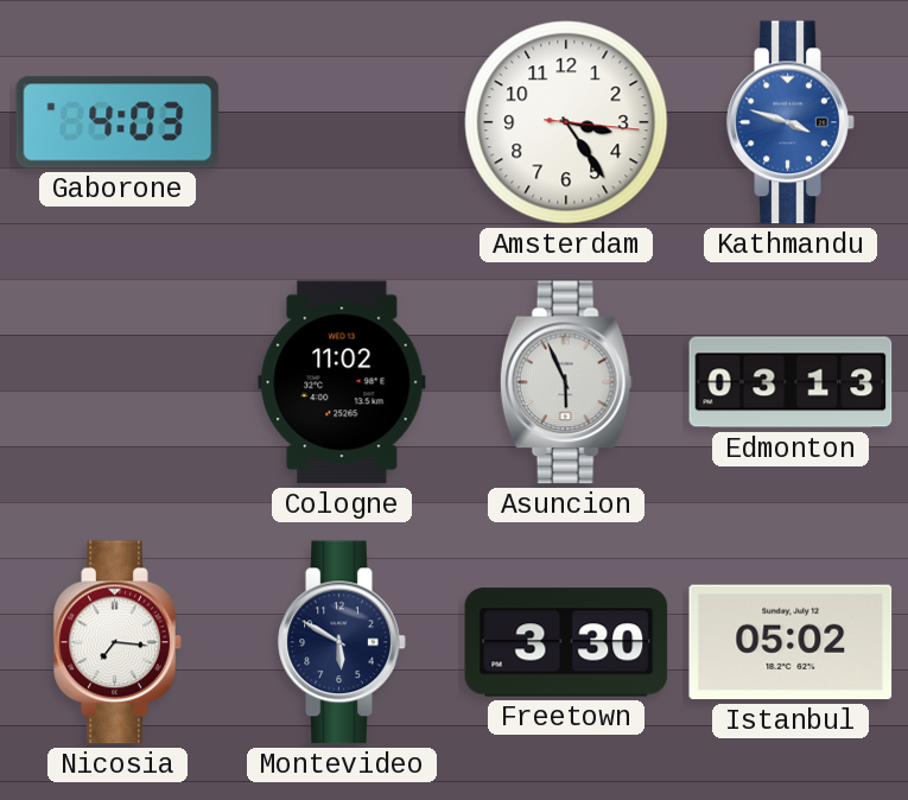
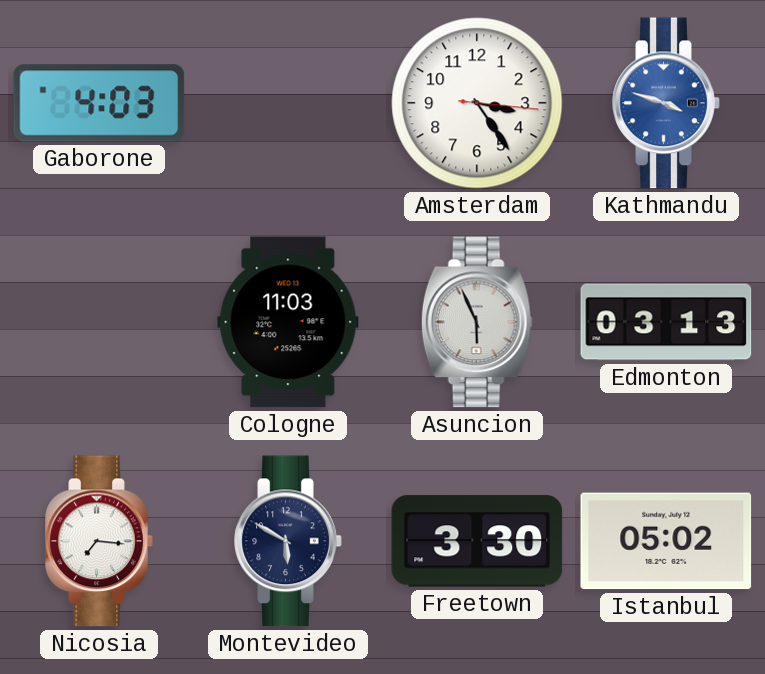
Cologne: 11:02 -> 11:03 (288, 322)
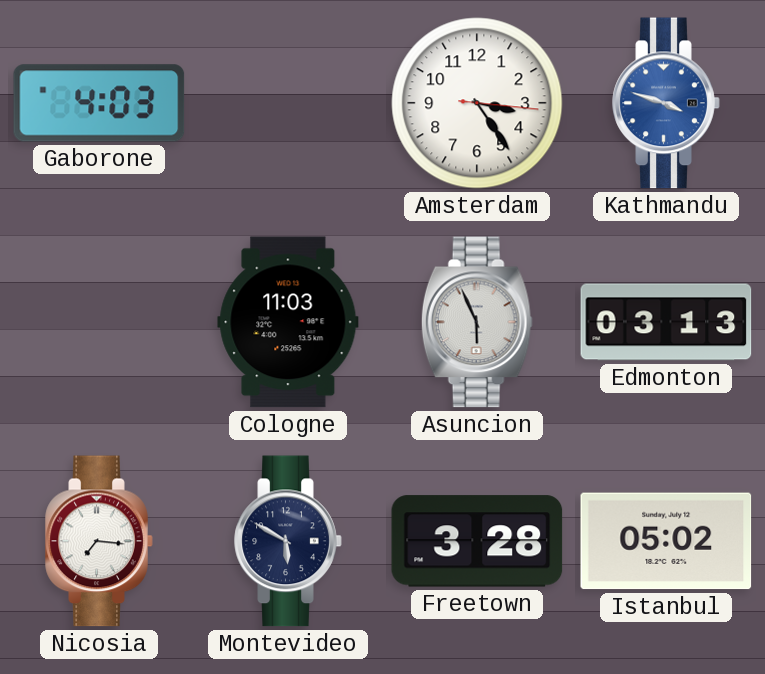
Freetown: 3:30 -> 3:28 (477, 541)
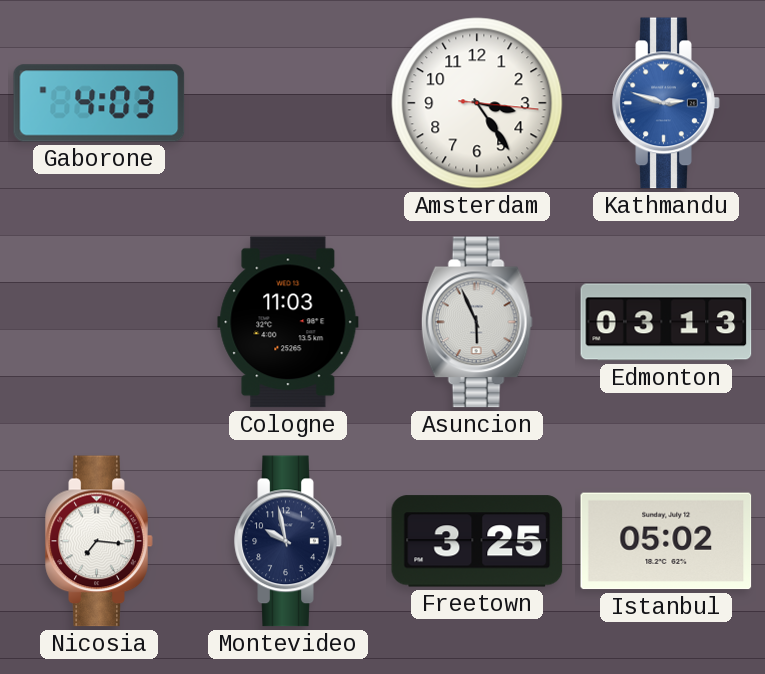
Kathmandu: 3:48 -> 2:48 (666, 103)
Montevideo: 5:50 -> 9:58 (288, 541)
Freetown: 3:28 -> 3:25 (477, 541)
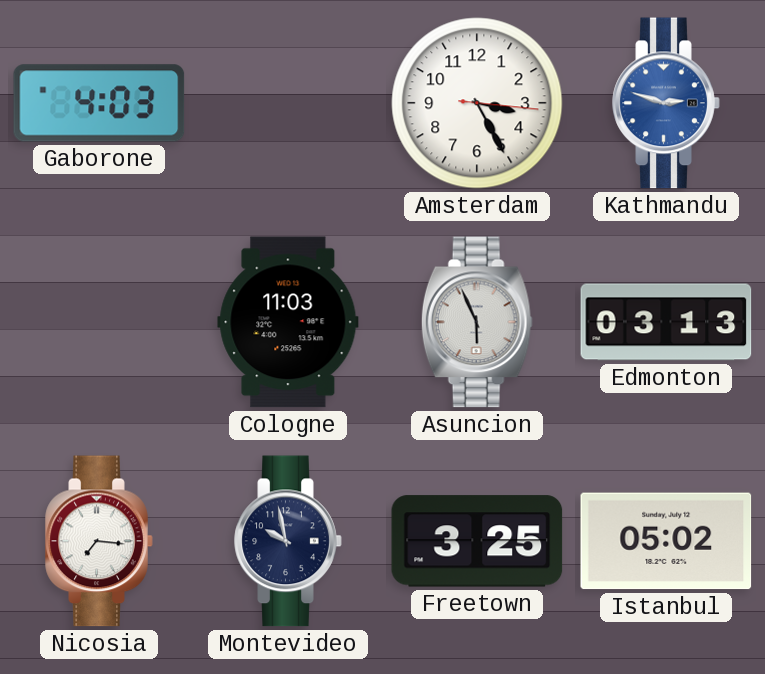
Amsterdam: 3:24 -> 3:25 (477, 103)
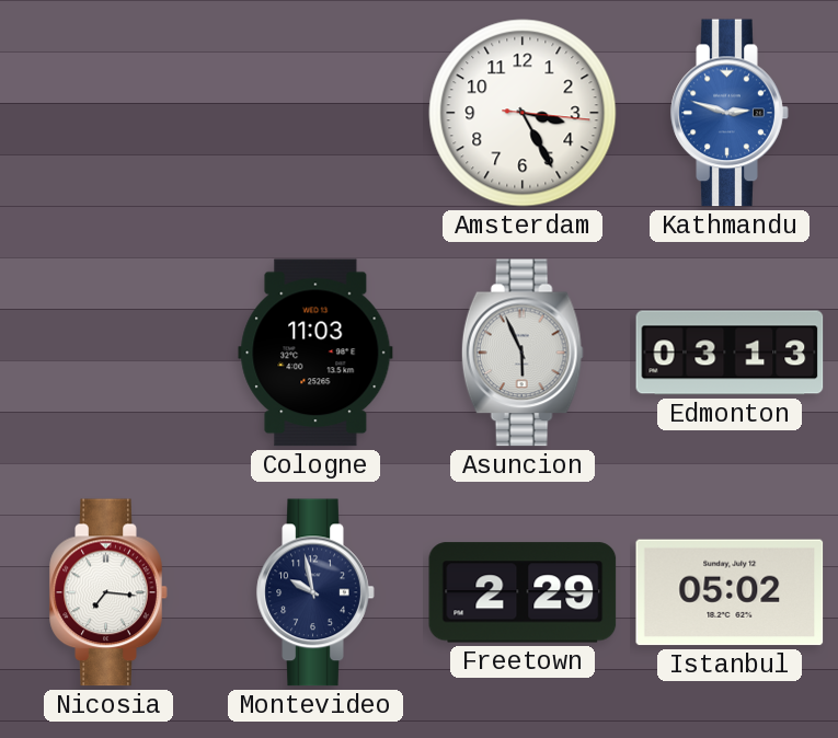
Gaborone: 4:03 -> none (99, 103)
Freetown: 3:25 -> 2:29 (523, 592)
